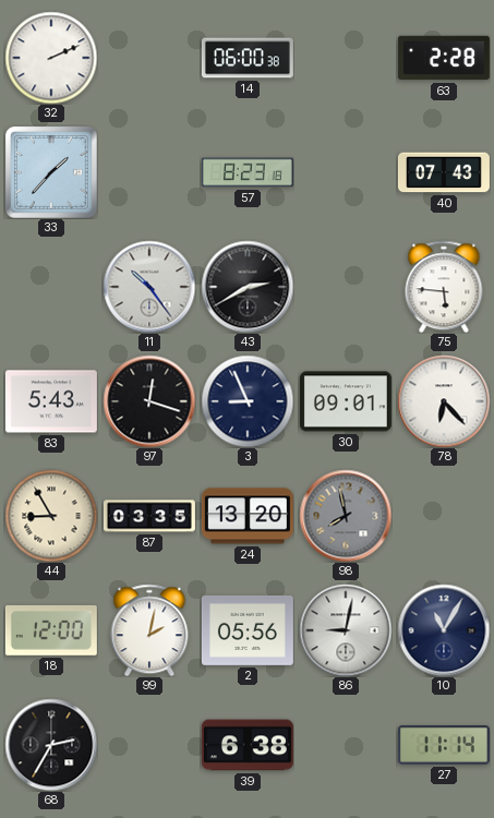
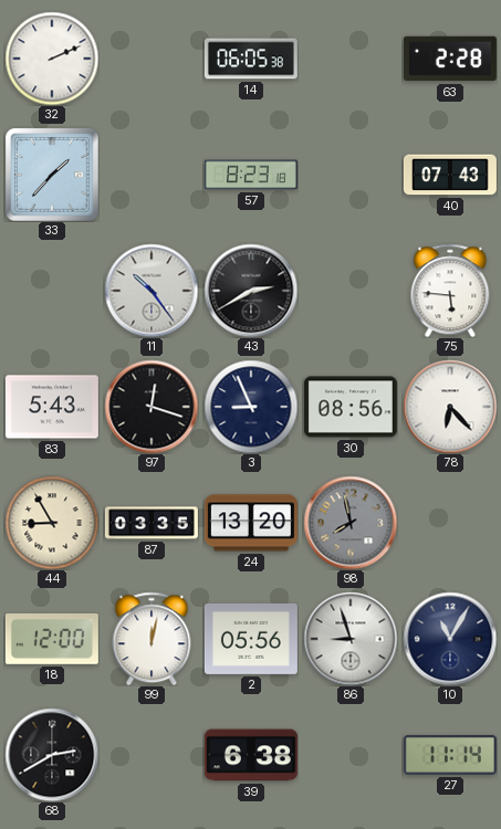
14: 06:00 -> 06:05 (251, 59)
30: 09:01 -> 08:56 (351, 407)
99: 2:02 -> 12:02 (152, 639)
86: 9:02 -> 8:57 (351, 639)
68: 2:35 -> 2:40 (52, 755)
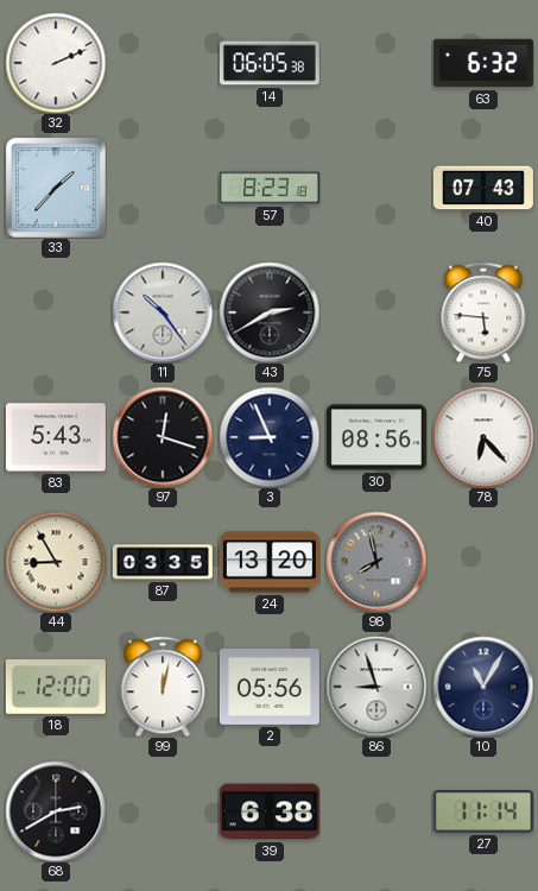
63: 2:28 -> 6:32 (483, 63)
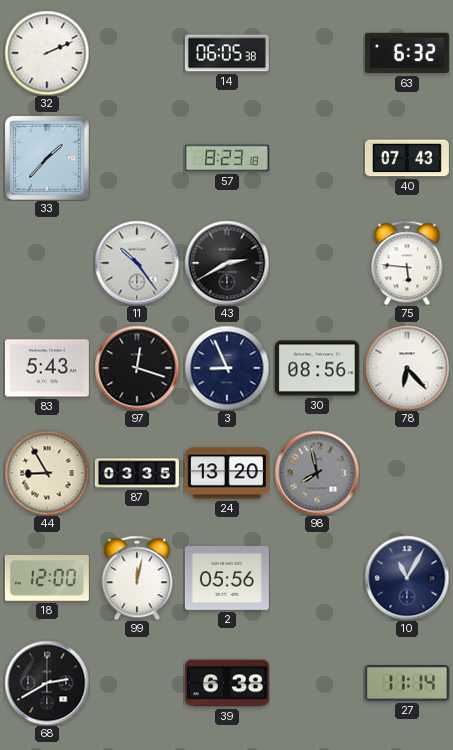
86: 8:57 -> none (376, 687)
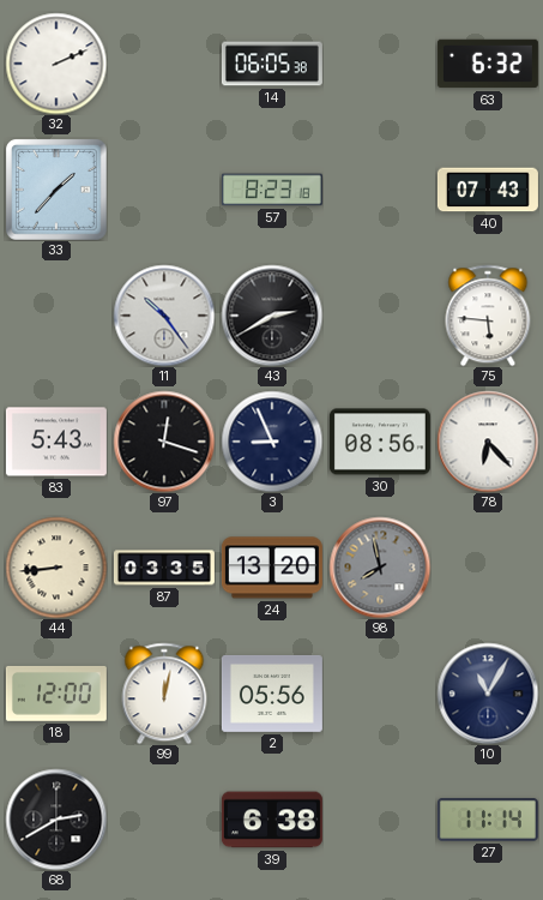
44: 8:55 -> 8:44 (56, 568)
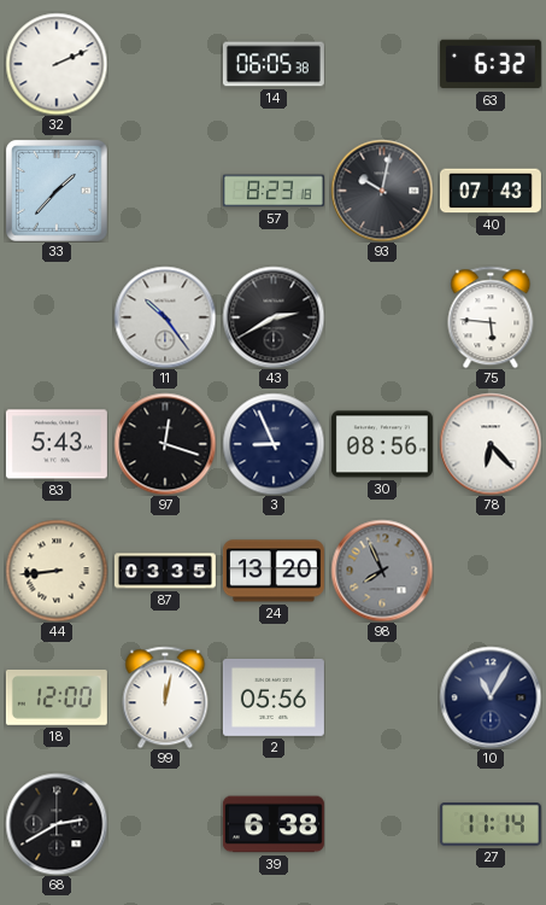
93: none -> 10:02 (382, 191)
98: 7:58 -> 7:56 (382, 571)
